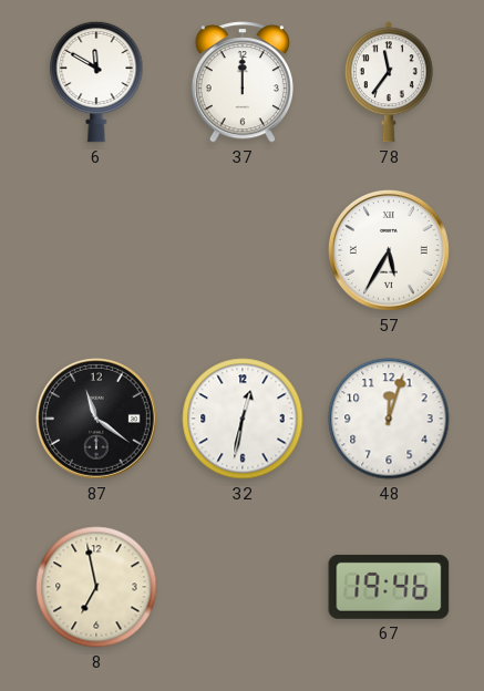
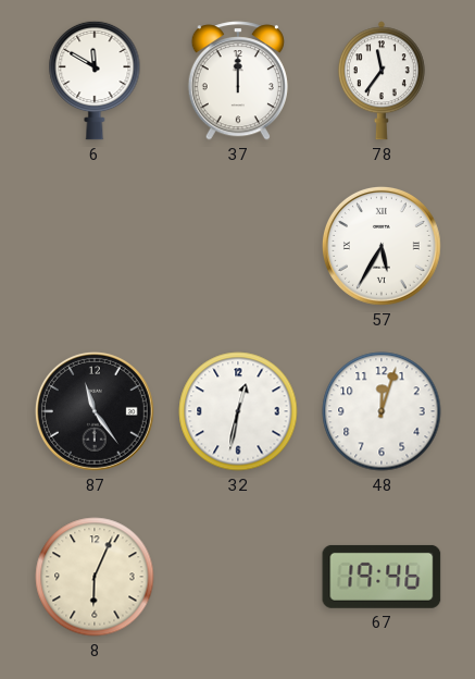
87: 11:21 -> 11:24 (95, 411)
8: 6:58 -> 6:04 (95, 577)
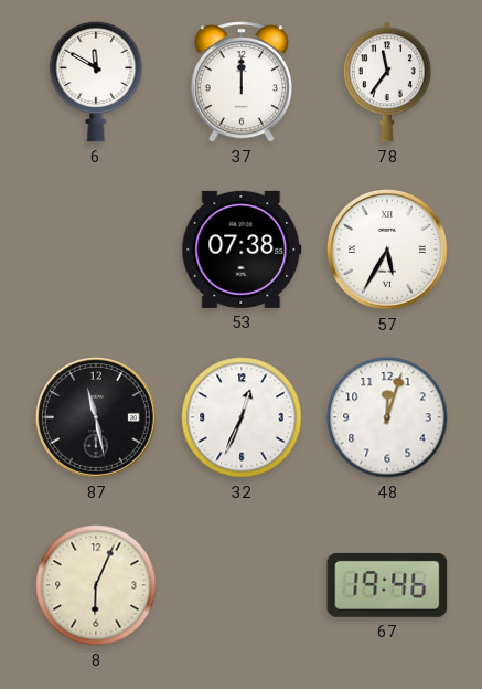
53: none -> 07:38 (242, 250)
87: 11:24 -> 11:28 (96, 417)
32: 12:32 -> 12:34 (242, 417)
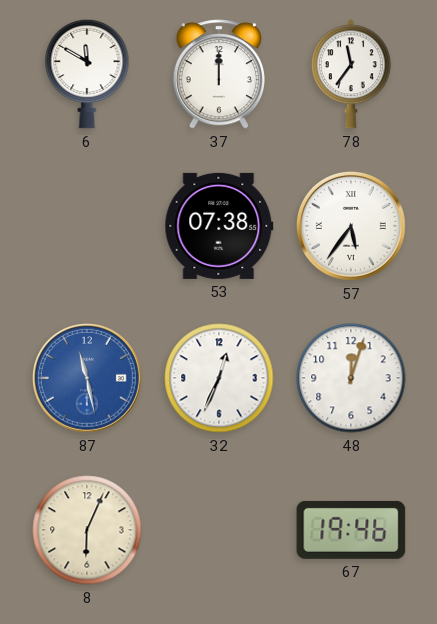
57: 5:35 -> 5:36 (351, 226)
87 dial: black -> blue (87, 378)
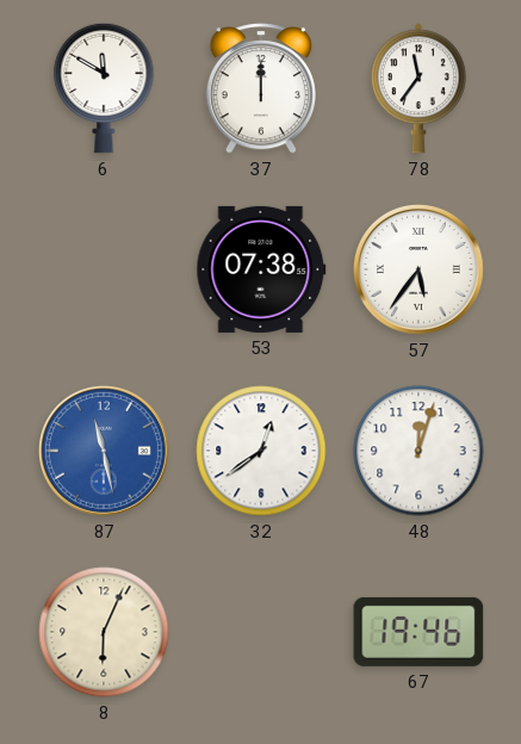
32: 12:34 -> 12:39 (261, 451)
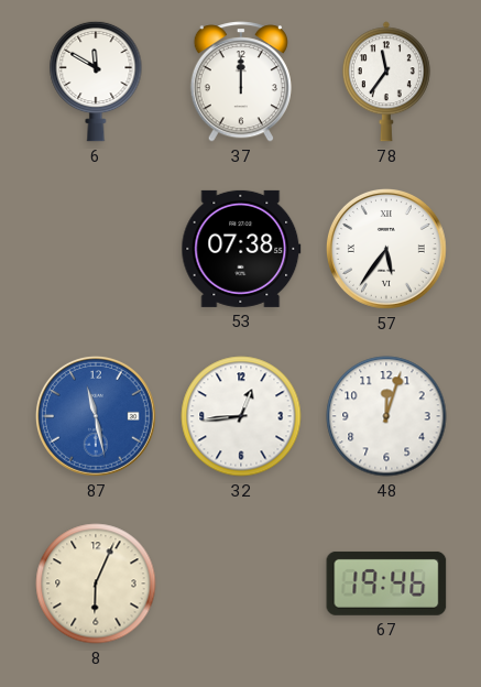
32: 12:39 -> 12:44 (241, 416)
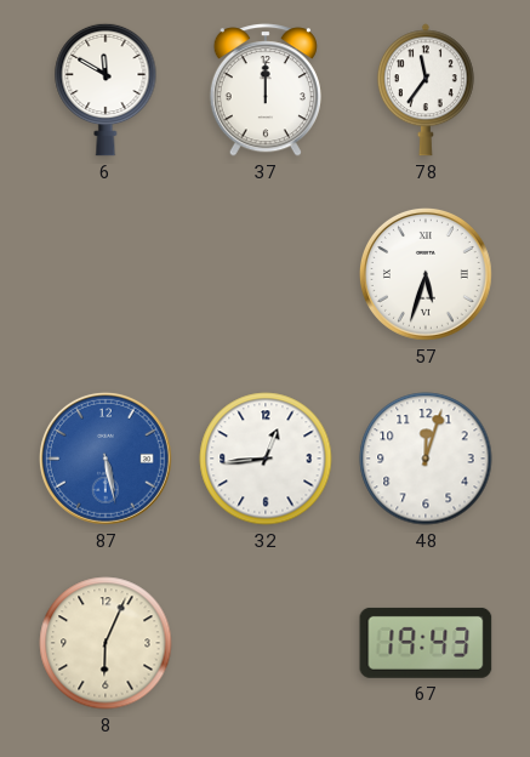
53: 07:38 -> none (241, 249)
57: 5:36 -> 5:33 (426, 274)
87: 11:28 -> 5:28 (106, 459)
67: 19:46 -> 19:43 (426, 643)
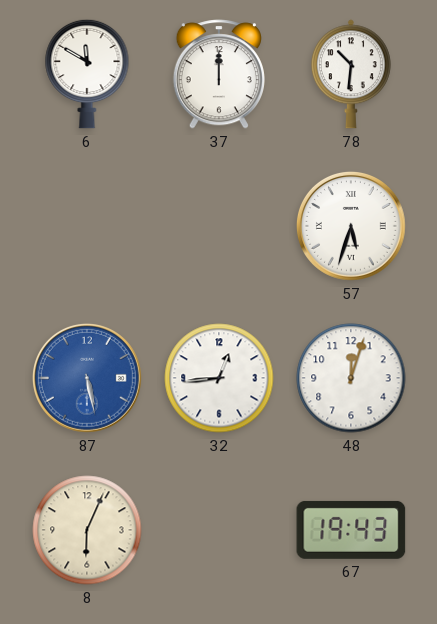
78: 11:36 -> 10:31 (351, 74)
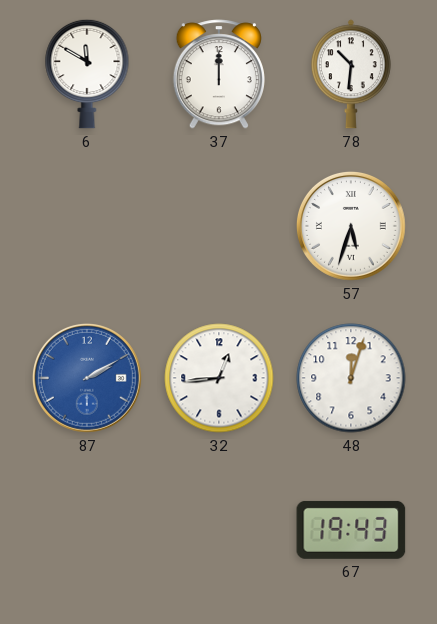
87: 5:28 -> 2:10 (87, 378)
8: 6:04 -> none (87, 530)
